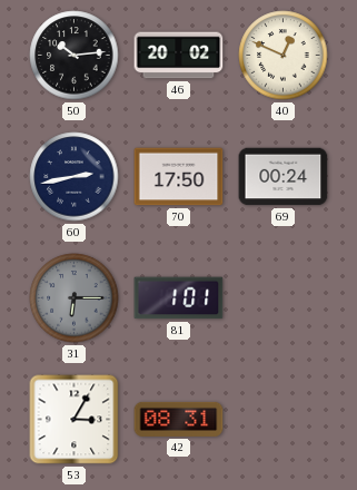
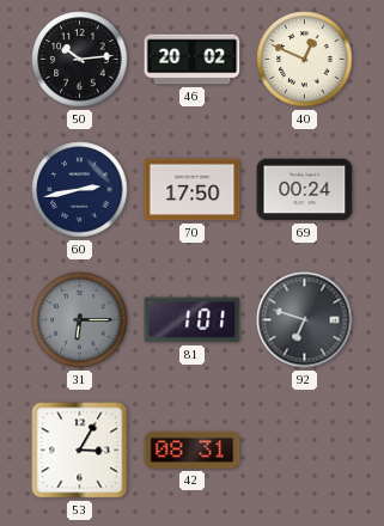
92: none -> 6:48 (305, 320)
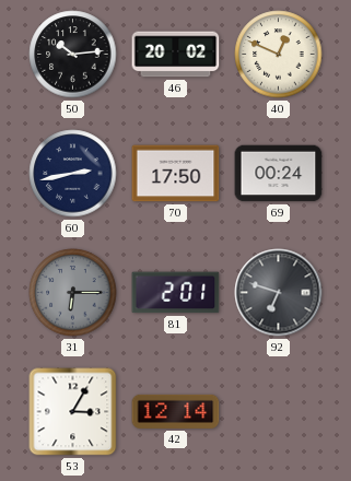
81: 1:01 -> 2:01 (176, 293)
42: 08:31 -> 12:14 (176, 411)
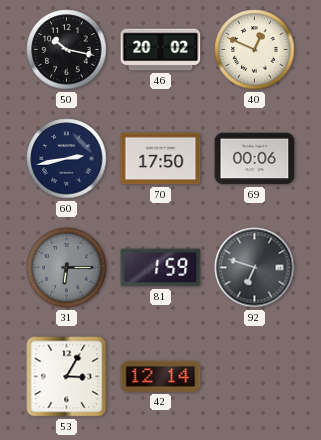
50: 10:14 -> 10:17 (67, 50)
69: 00:24 -> 00:06 (255, 159)
81: 2:01 -> 1:59 (161, 268)
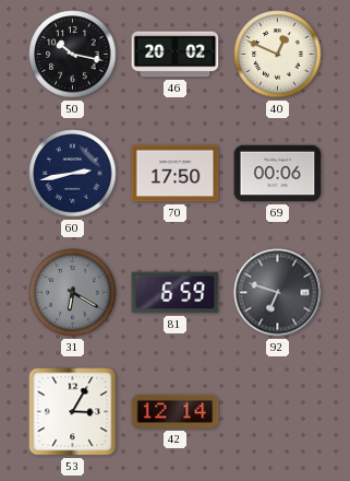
31: 6:15 -> 6:20 (73, 293)
81: 1:59 -> 6:59 (176, 293)
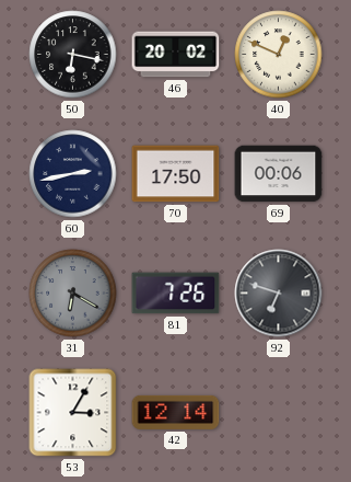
50: 10:17 -> 6:17 (73, 55)
81: 6:59 -> 7:26 (176, 294)
